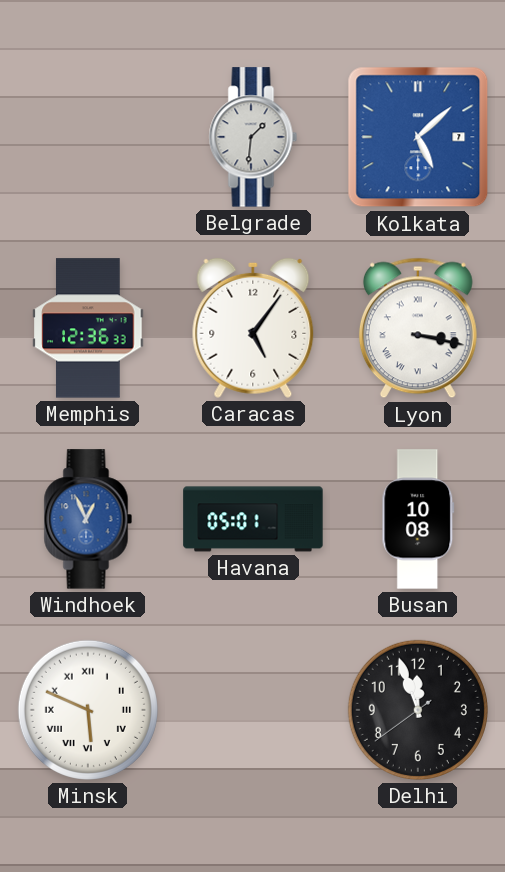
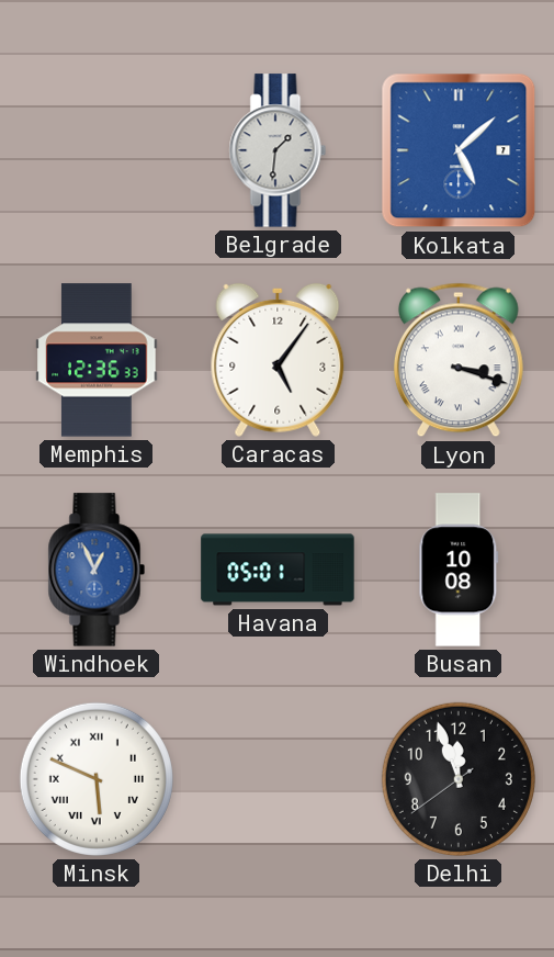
Lyon: 3:17 -> 3:18 (459, 360)
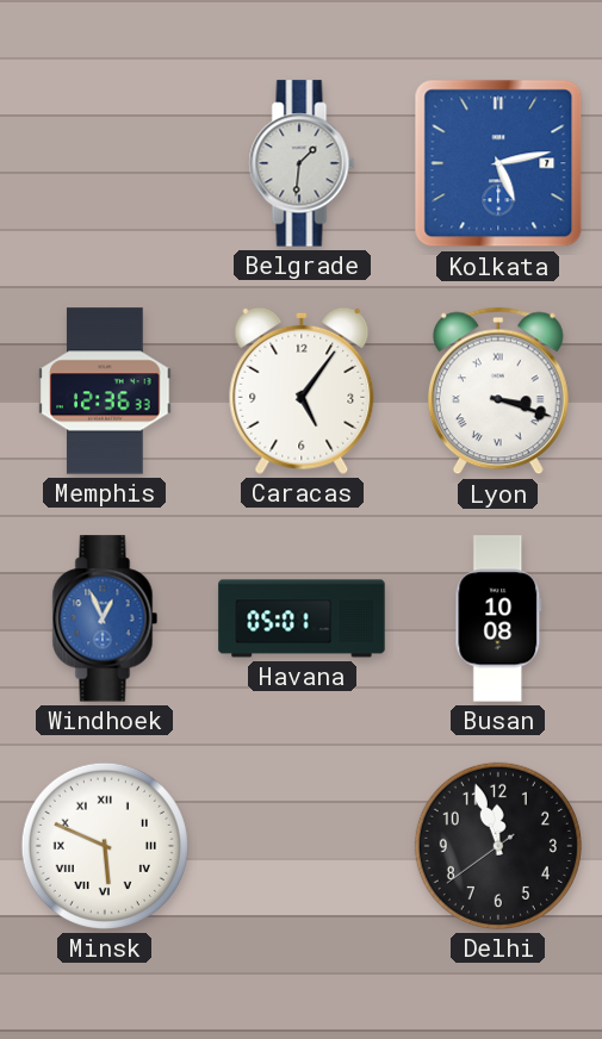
Kolkata: 5:08 -> 5:13 (498, 163)
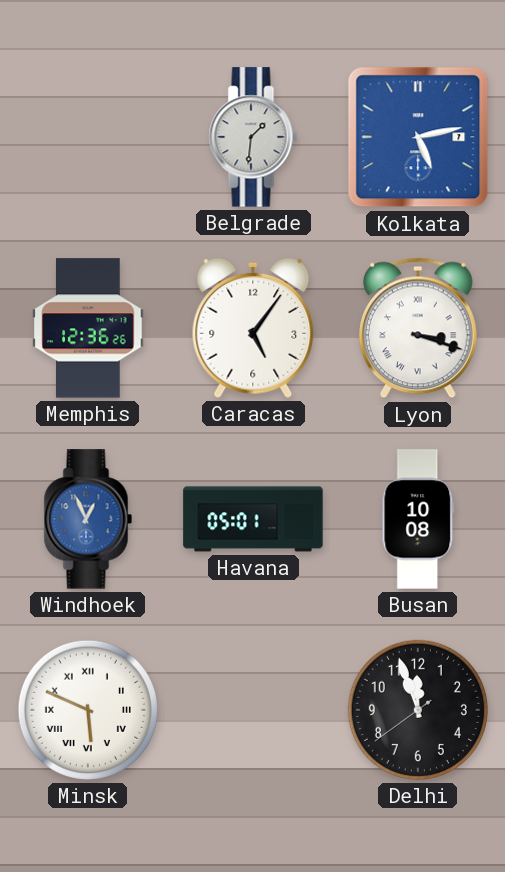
Memphis: 12:36:33 -> 12:36:26 (88, 328)
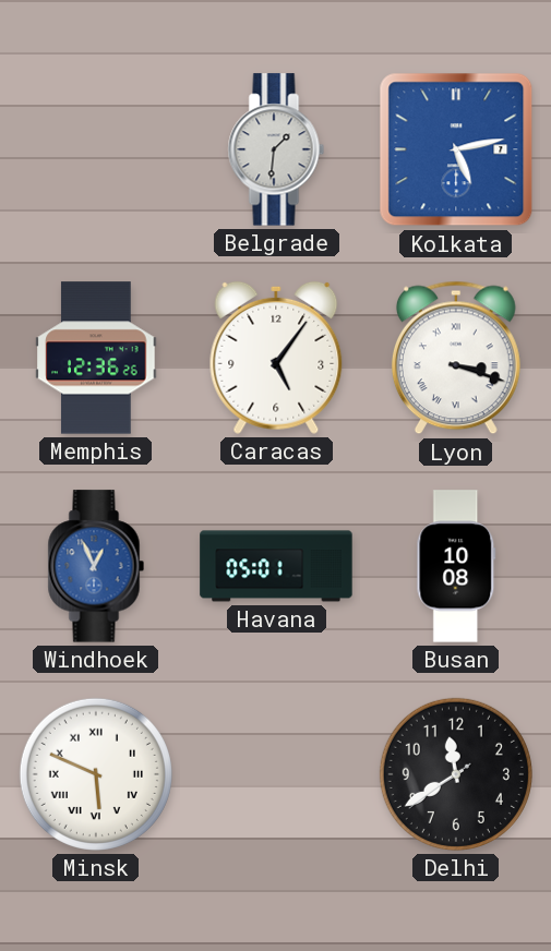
Delhi: 11:56 -> 11:39 (456, 774)
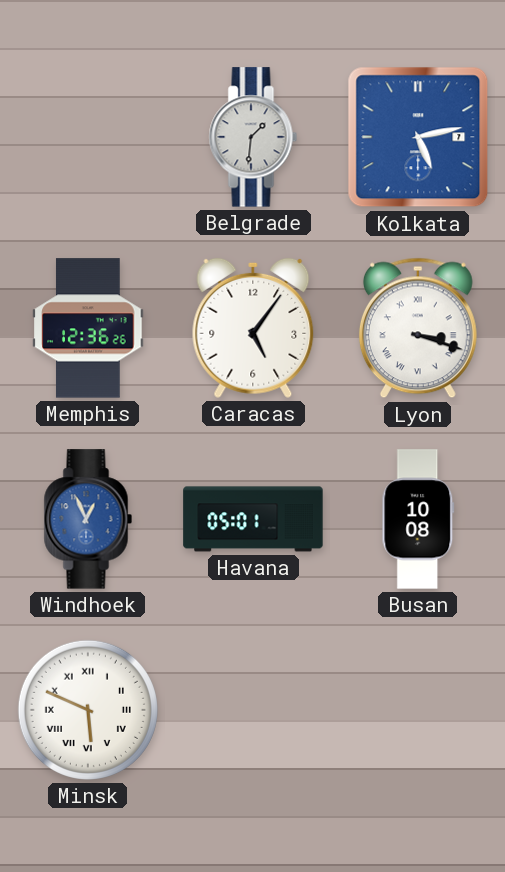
Delhi: 11:39 -> none (456, 774)
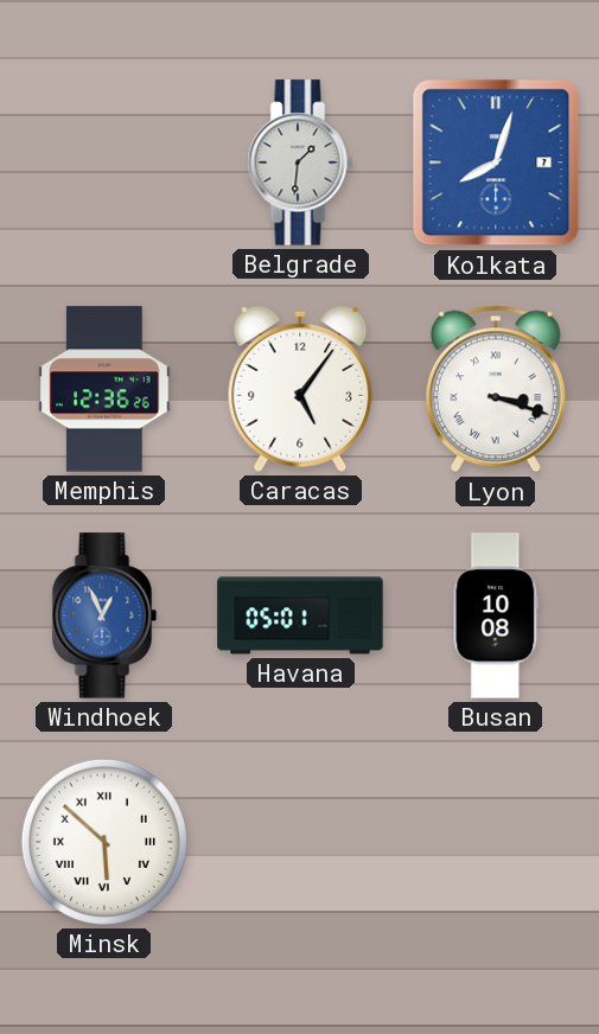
Kolkata: 5:13 -> 8:03 (496, 162)
Minsk: 5:49 -> 5:52 (104, 842)
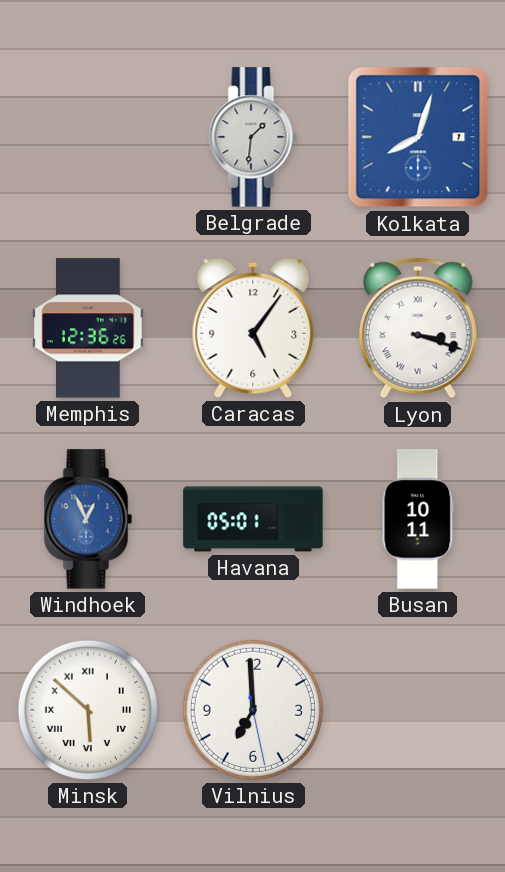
Busan: 10:08 -> 10:11 (418, 519)
Vilnius: none -> 6:59 (253, 710)
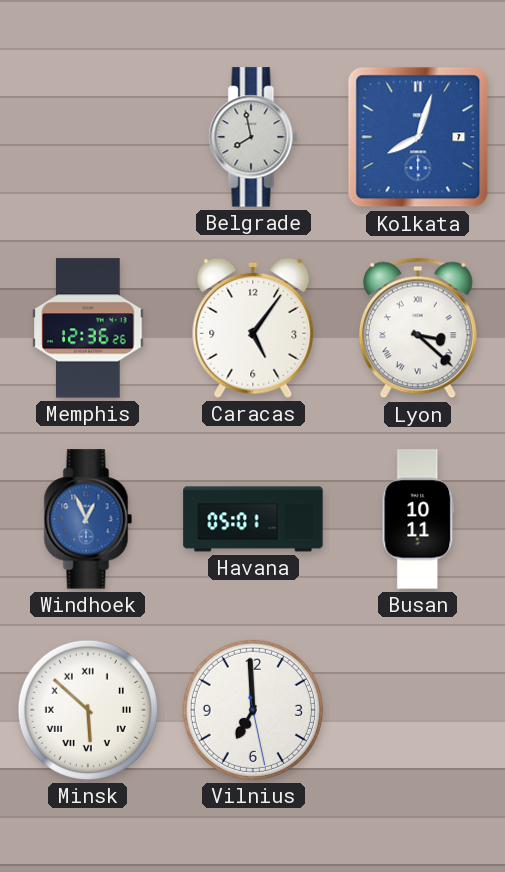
Belgrade: 1:31 -> 7:58 (253, 137)
Lyon: 3:18 -> 3:22 (418, 328)
